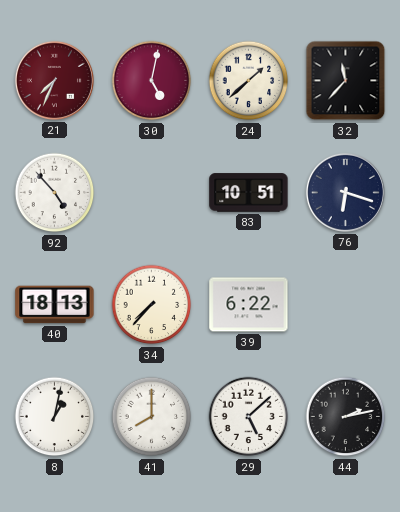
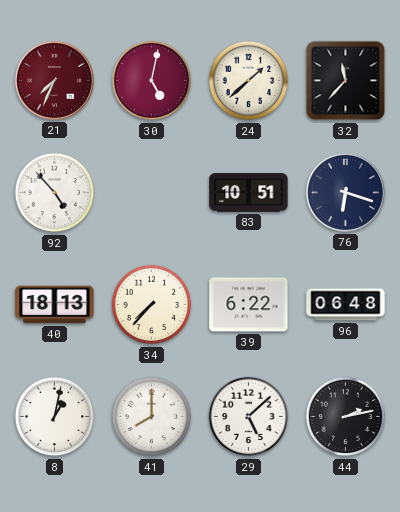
96: none -> 06:48 (346, 305)
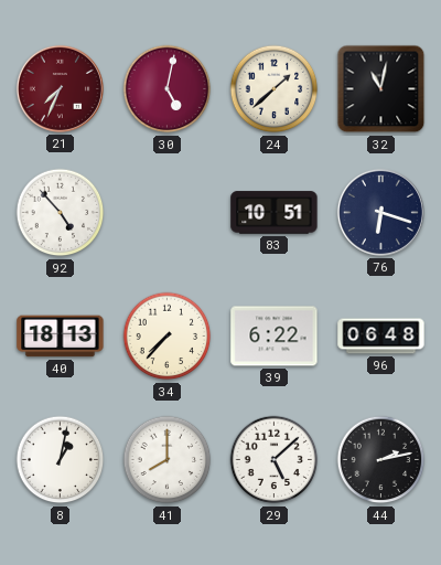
32: 11:37 -> 11:02 (381, 89)
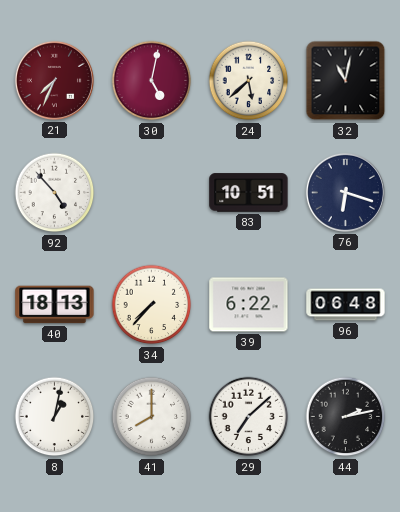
24: 1:38 -> 5:38 (249, 81)
29: 5:08 -> 7:08 (249, 417)
